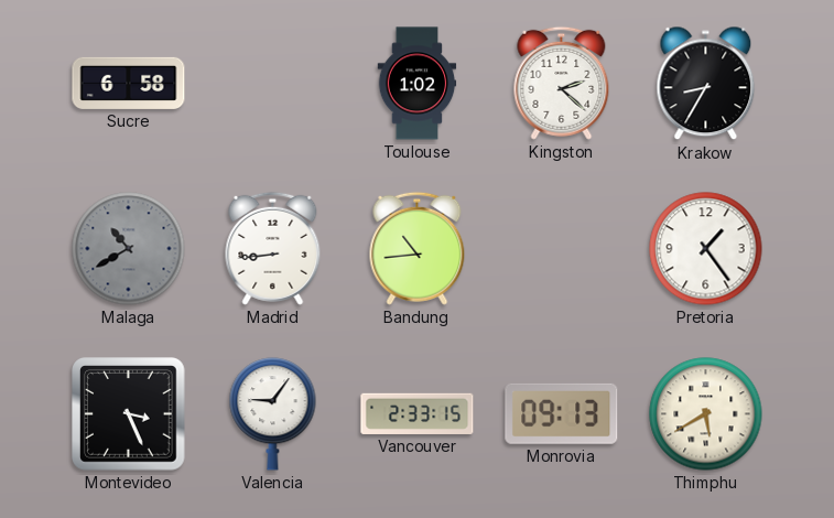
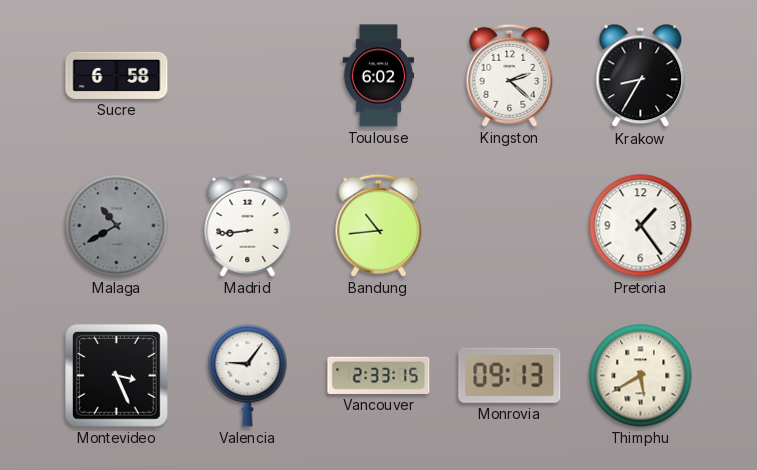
Toulouse: 1:02 -> 6:02 (379, 76)
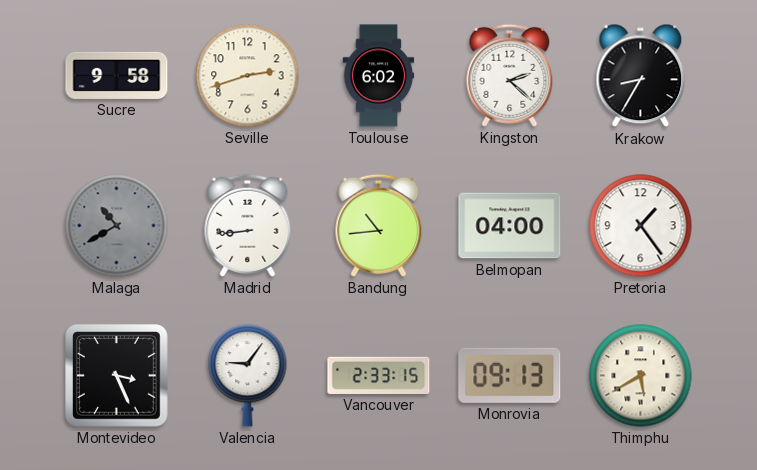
Sucre: 6:58 -> 9:58 (117, 75)
Seville: none -> 2:42 (248, 76)
Belmopan: none -> 04:00 (510, 226)
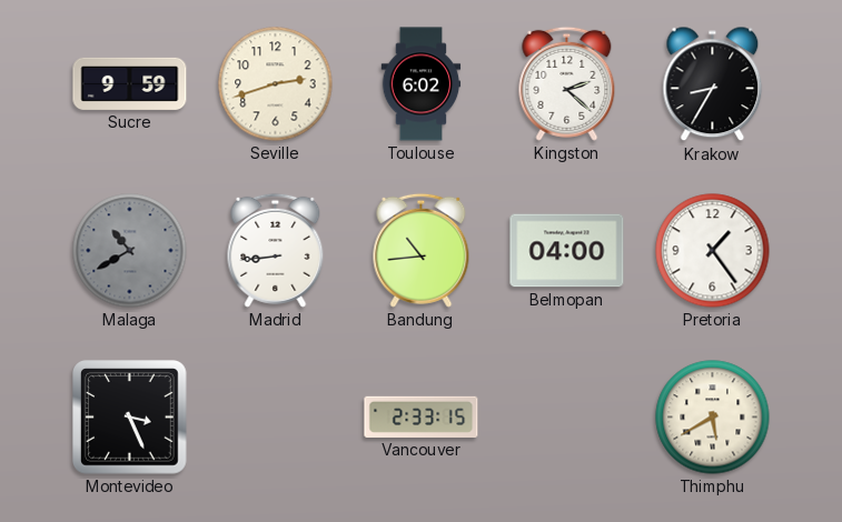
Sucre: 9:58 -> 9:59 (130, 83)
Valencia: 9:06 -> none (248, 376)
Monrovia: 09:13 -> none (510, 375)
